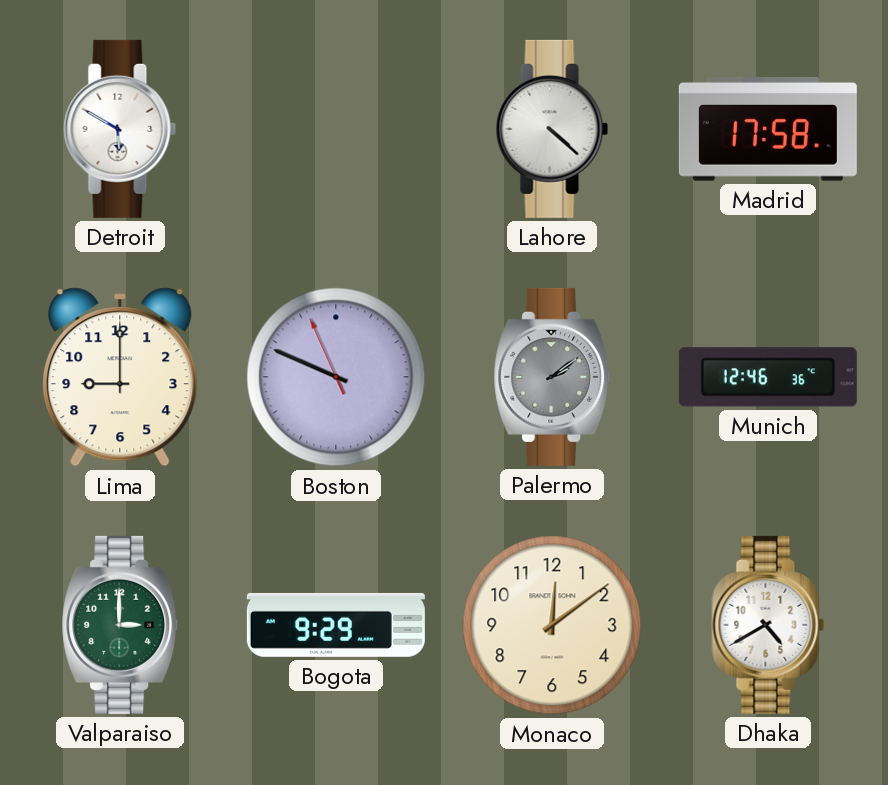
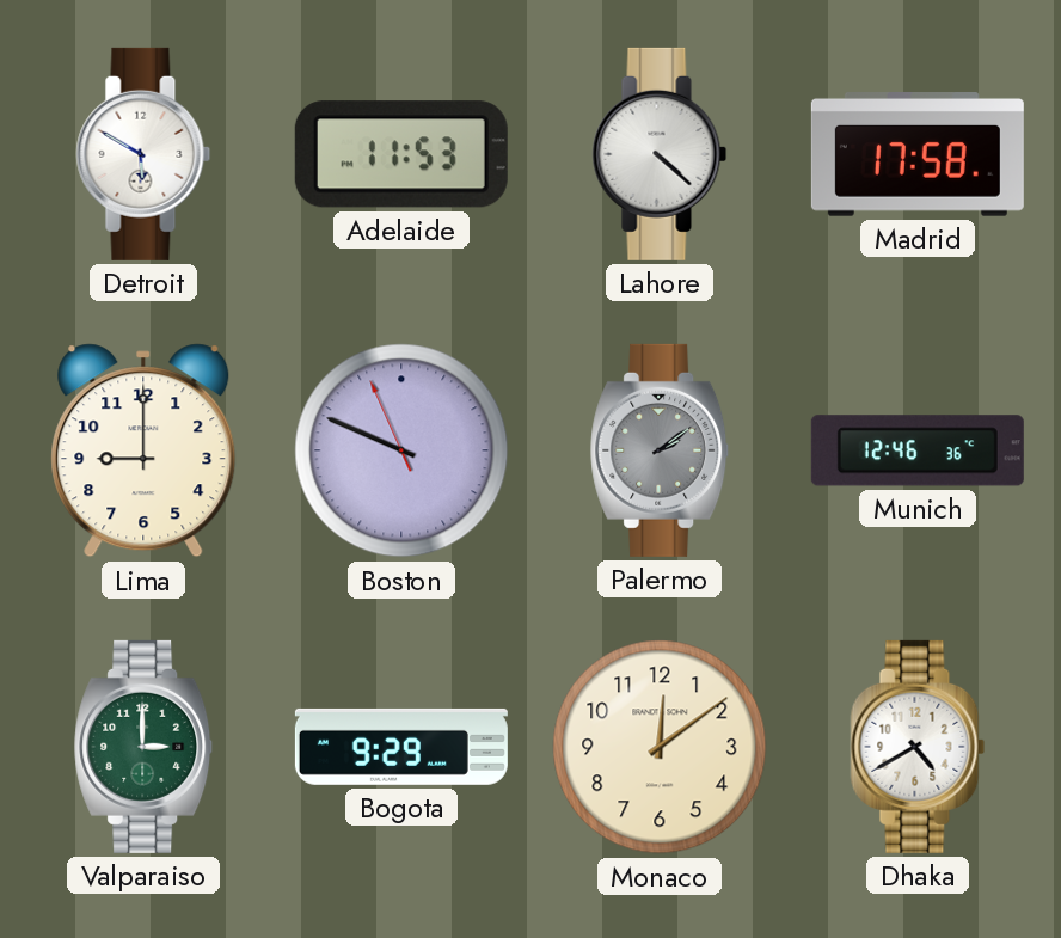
Adelaide: none -> 11:53 (401, 154)
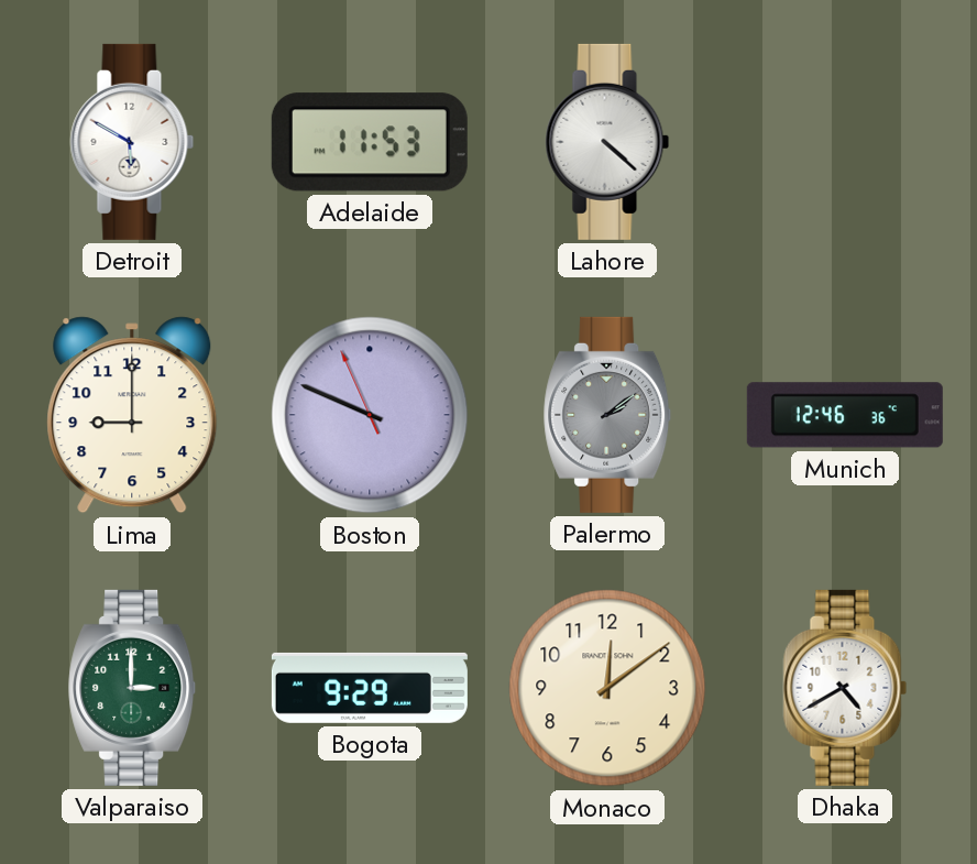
Madrid: 17:58 -> none (918, 155)
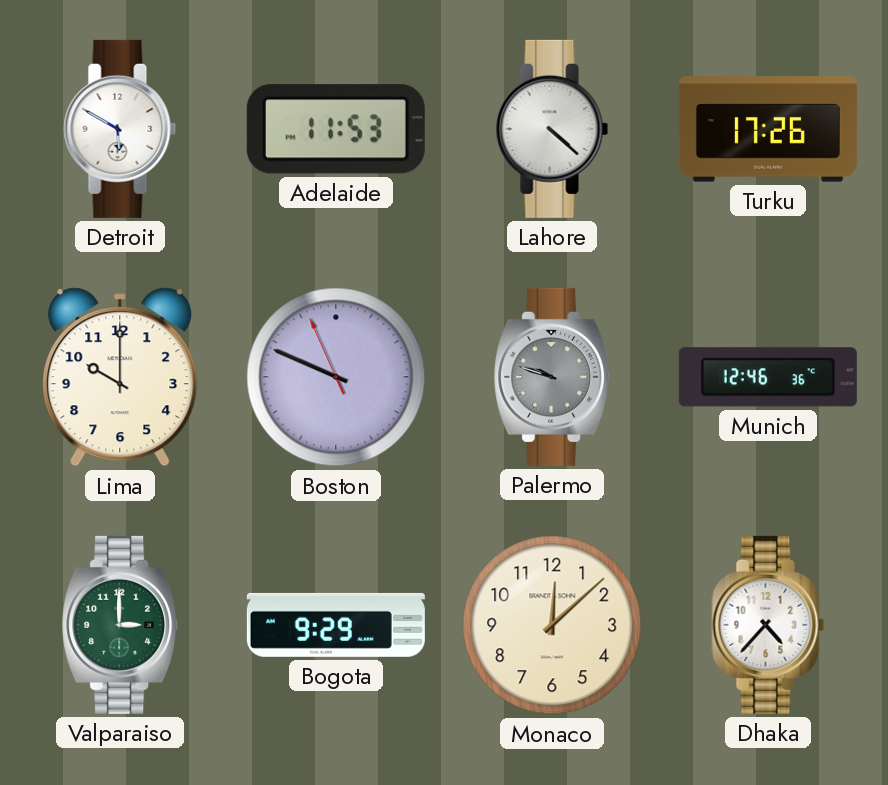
Turku: none -> 17:26 (768, 129)
Lima: 9:00 -> 10:00 (120, 377)
Palermo: 2:09 -> 9:48 (552, 377)
Monaco: 12:09 -> 12:08 (552, 625)
Dhaka: 4:40 -> 4:37 (768, 625)
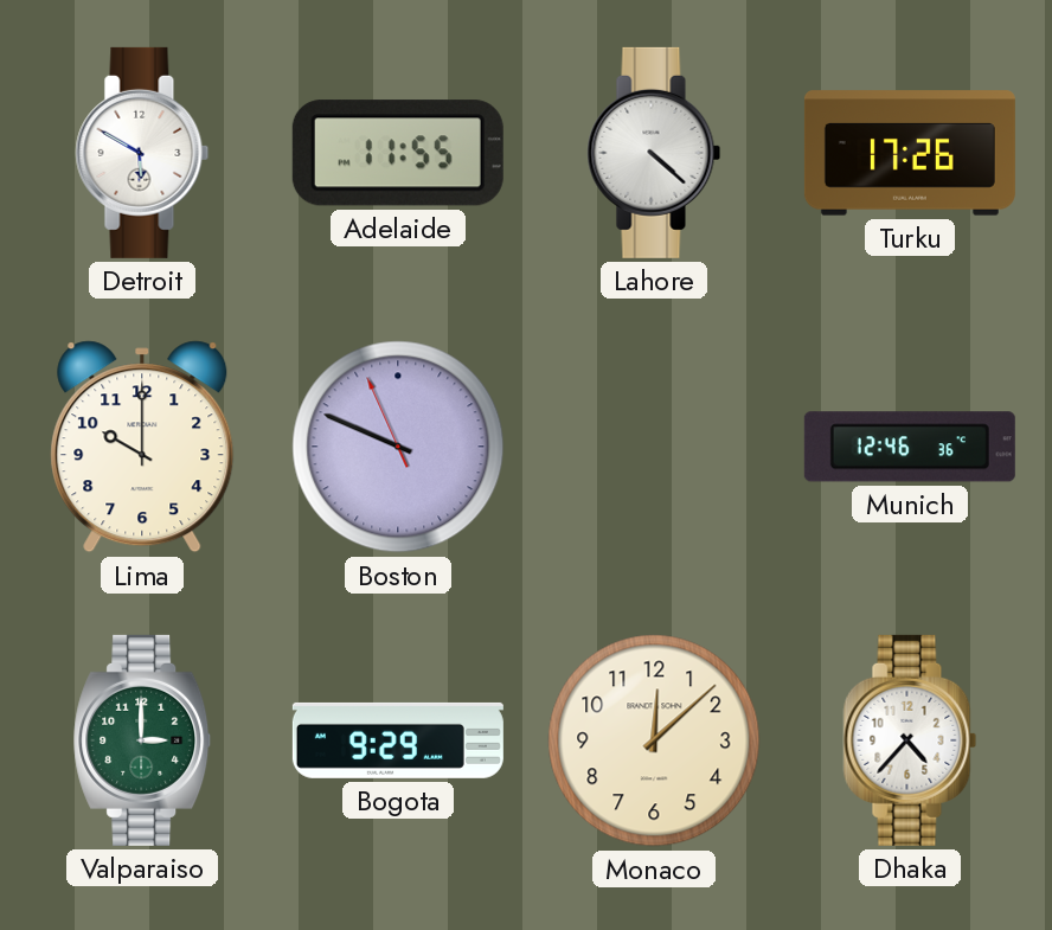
Adelaide: 11:53 -> 11:55 (398, 153)
Palermo: 9:48 -> none (552, 377)
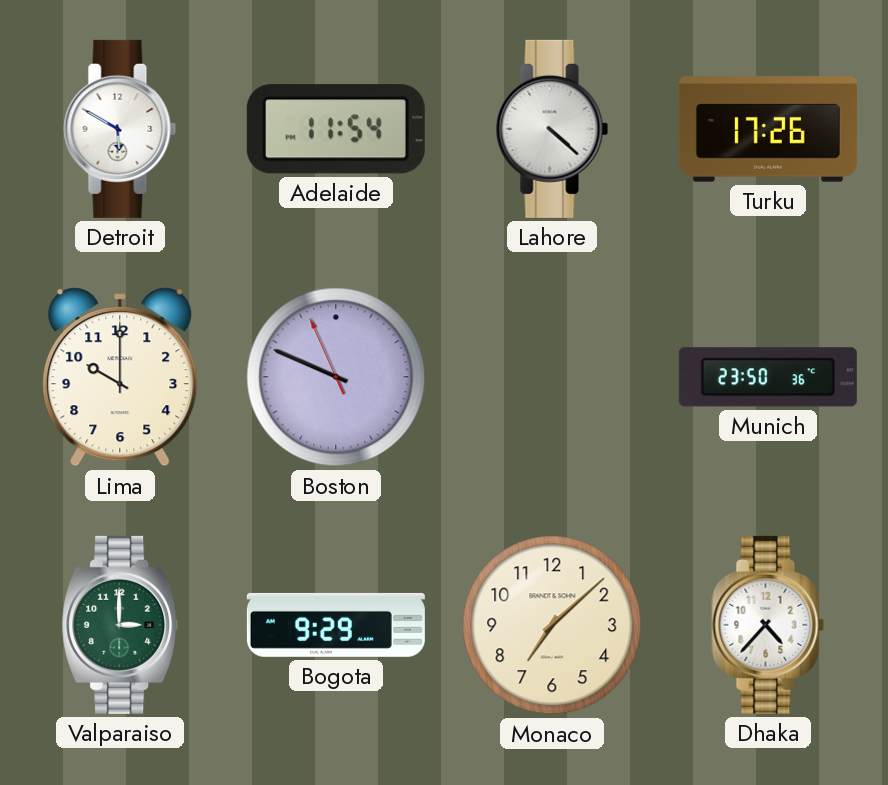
Adelaide: 11:55 -> 11:54 (336, 129)
Munich: 12:46 -> 23:50 (768, 377)
Monaco: 12:08 -> 7:08 (552, 625)
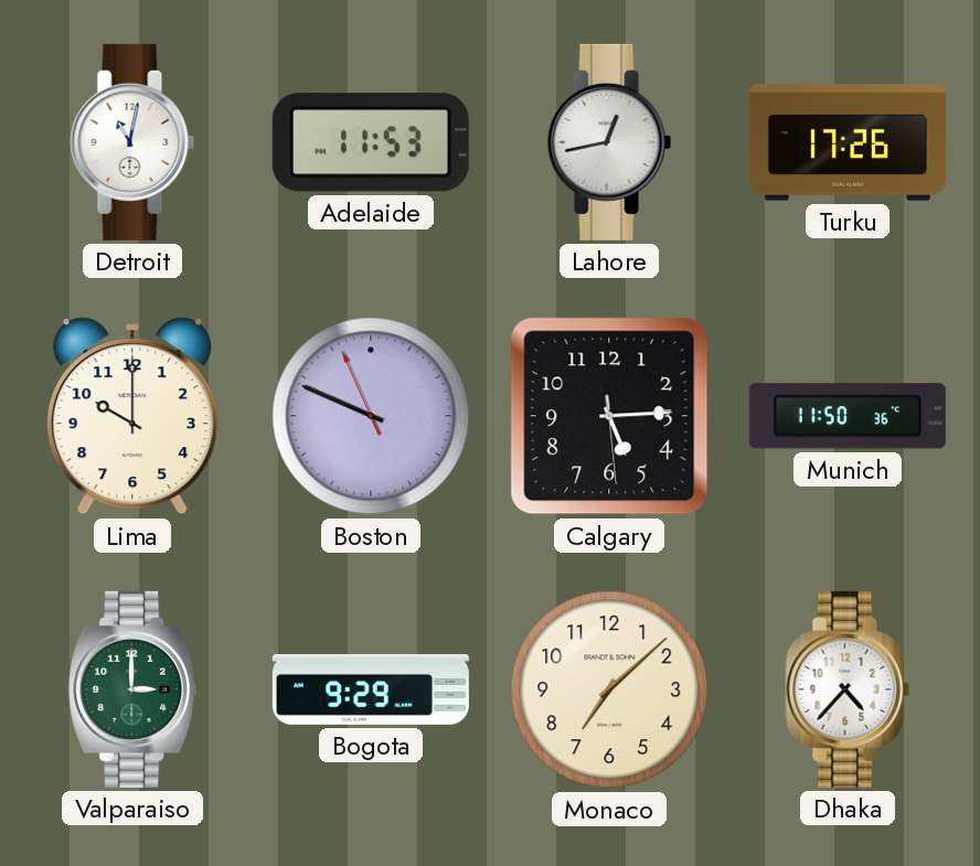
Detroit: 5:50 -> 11:02 (132, 142)
Adelaide: 11:54 -> 11:53 (371, 142)
Lahore: 4:22 -> 12:43 (609, 142)
Calgary: none -> 5:14 (609, 416)
Munich: 23:50 -> 11:50 (848, 416)
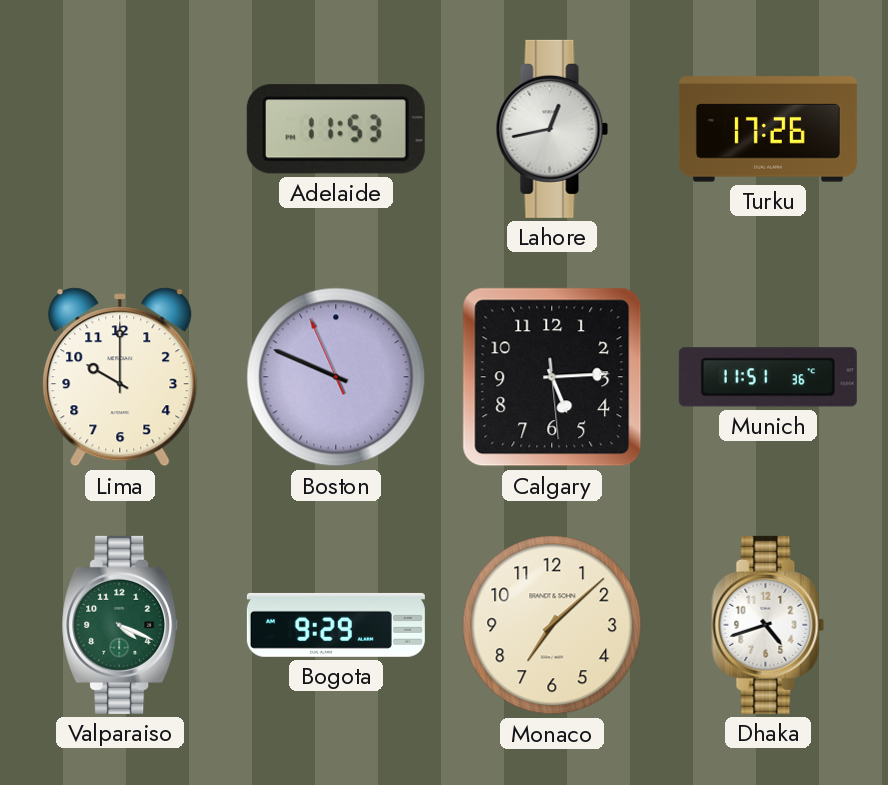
Detroit: 11:02 -> none (132, 142)
Munich: 11:50 -> 11:51 (768, 377)
Valparaiso: 3:00 -> 4:19 (120, 625)
Dhaka: 4:37 -> 4:42 (768, 625)
